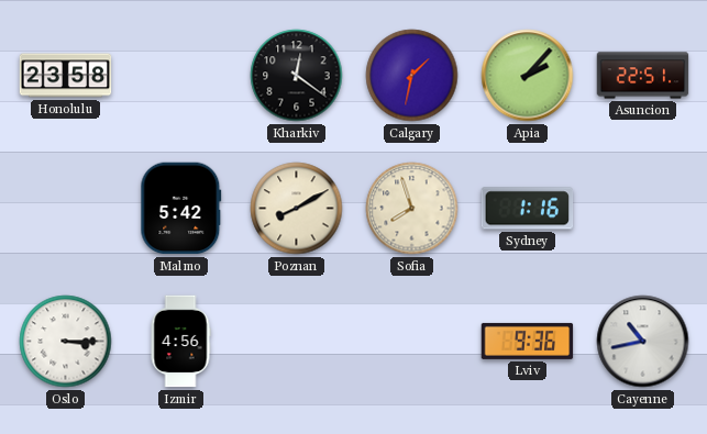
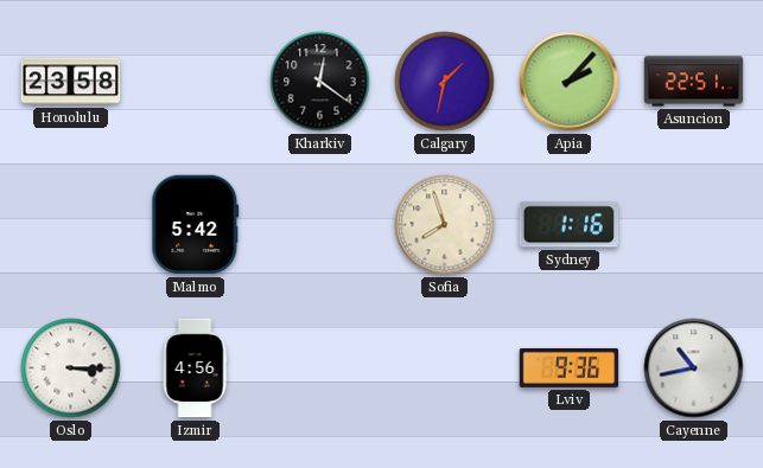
Poznan: 8:10 -> none (297, 209)
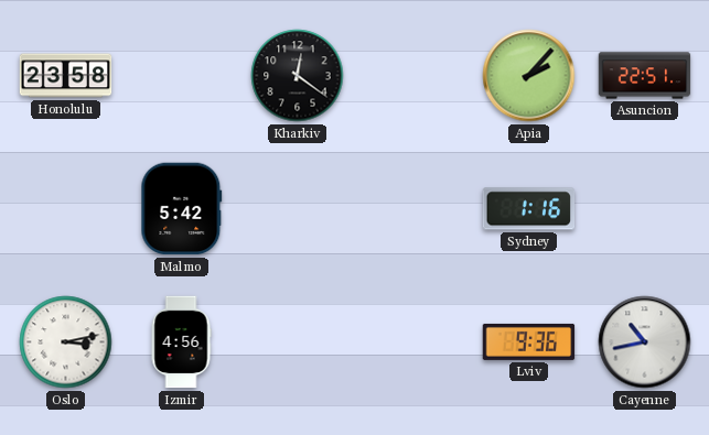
Calgary: 1:32 -> none (445, 82)
Sofia: 7:57 -> none (445, 225)
Oslo: 3:15 -> 3:13 (66, 342)
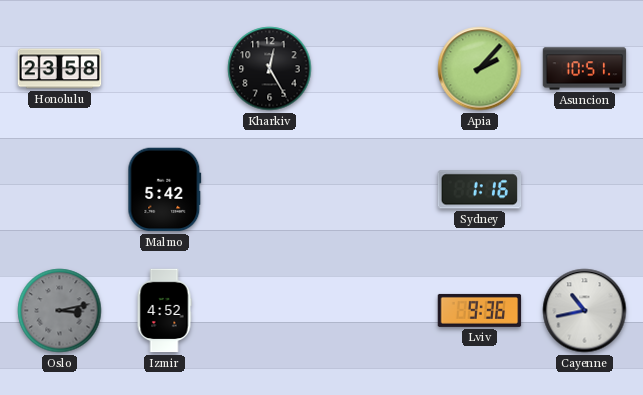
Kharkiv: 12:21 -> 12:25 (270, 69)
Asuncion: 22:51 -> 10:51 (585, 69)
Oslo dial: white -> grey (60, 311)
Izmir: 4:56 -> 4:52 (164, 311)
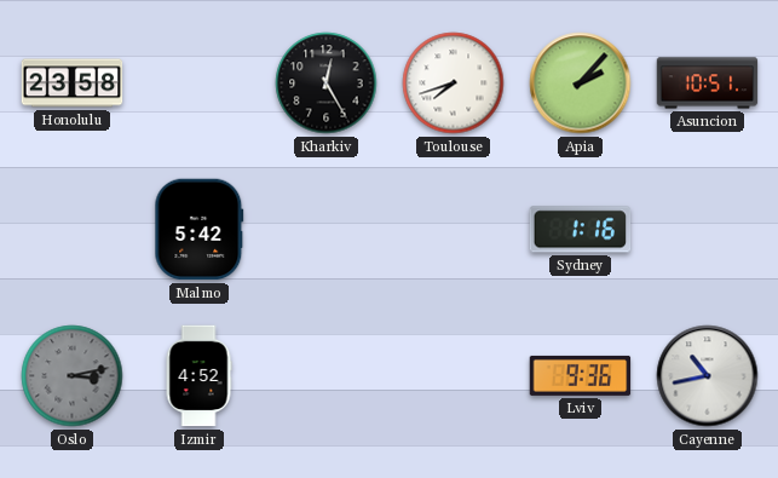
Toulouse: none -> 7:42 (454, 83)
